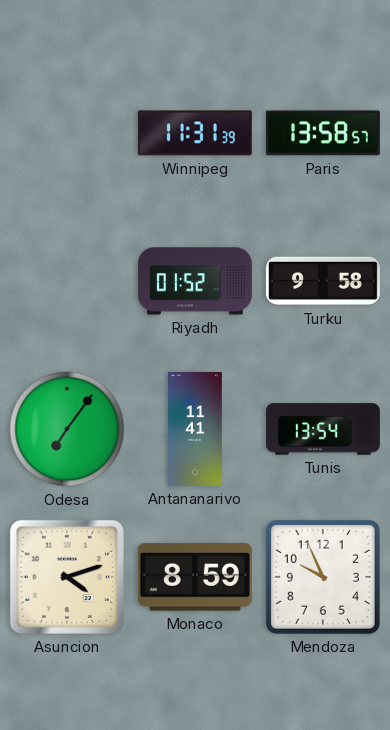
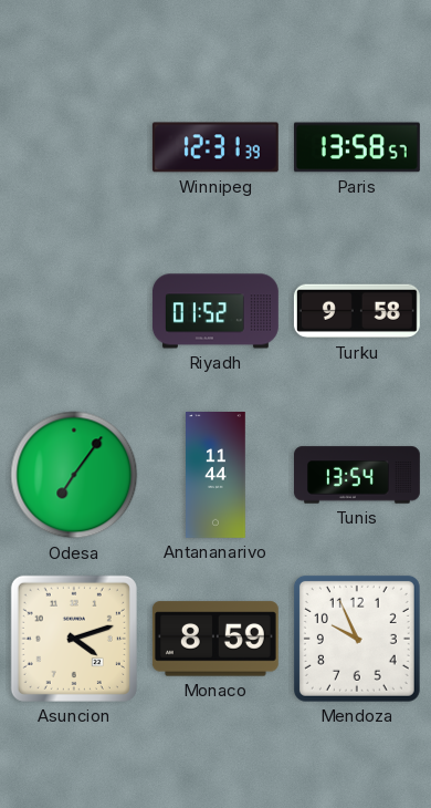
Winnipeg: 11:31 -> 12:31 (215, 147)
Antananarivo: 11:41 -> 11:44 (215, 476)
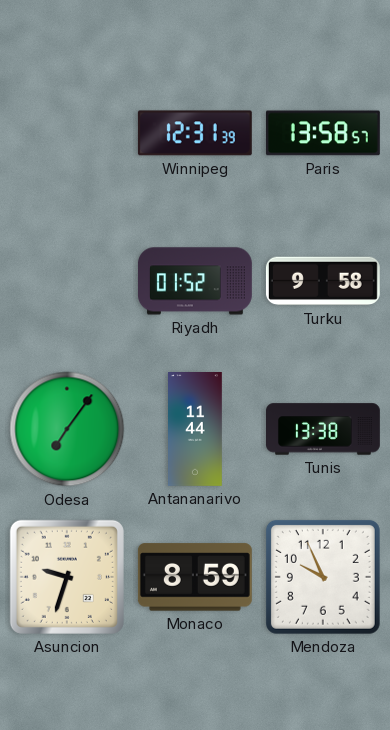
Tunis: 13:54 -> 13:38 (324, 429)
Asuncion: 4:12 -> 9:33 (67, 577)
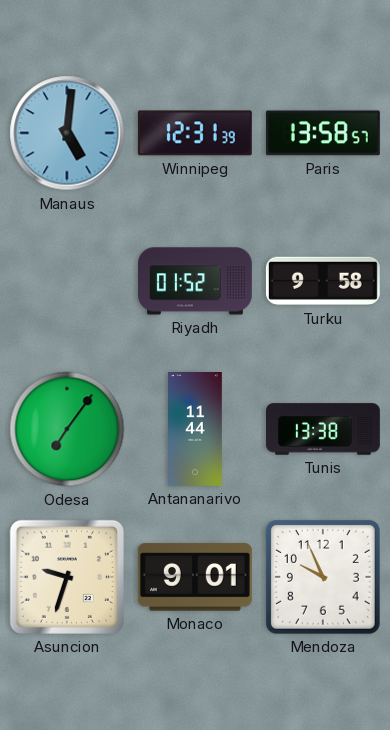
Manaus: none -> 5:01 (67, 133)
Monaco: 8:59 -> 9:01 (195, 577)
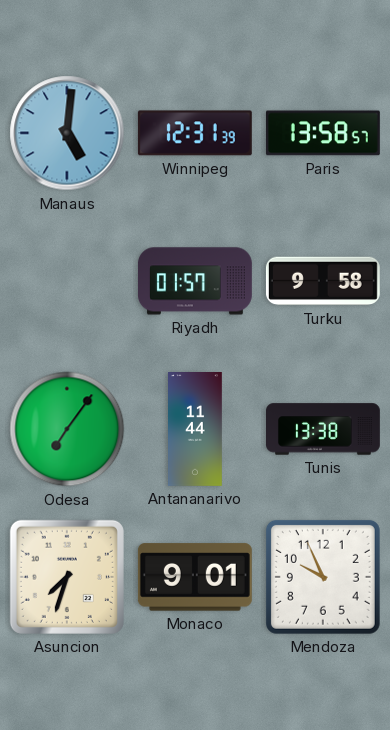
Riyadh: 01:52 -> 01:57 (195, 281)
Asuncion: 9:33 -> 7:33 (67, 577)
